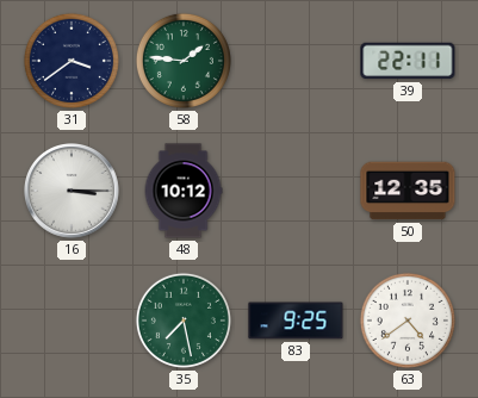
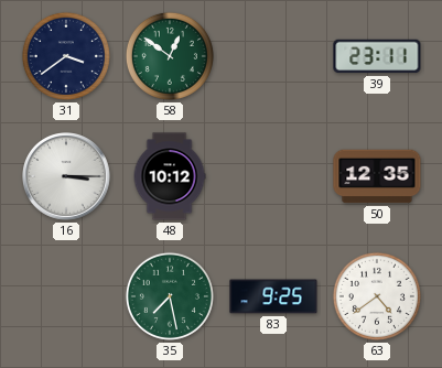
58: 1:46 -> 12:51 (170, 56)
39: 22:11 -> 23:11 (377, 56)
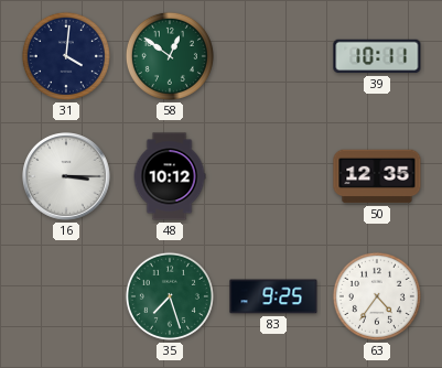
31: 3:39 -> 4:01 (66, 56)
39: 23:11 -> 10:11 (377, 56)
35: 7:28 -> 7:27 (170, 296)
63: 4:39 -> 4:36 (377, 296)
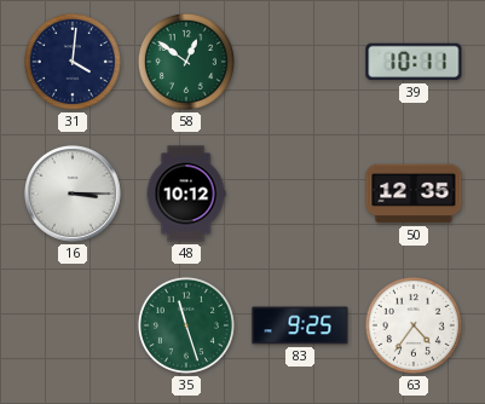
35: 7:27 -> 11:27 (186, 325)
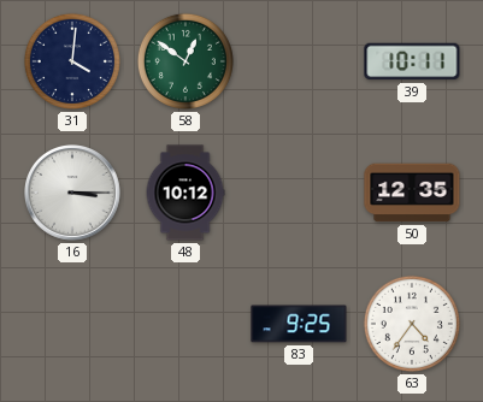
35: 11:27 -> none (186, 325)
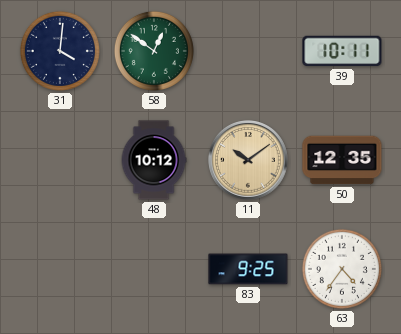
16: 3:15 -> none (73, 194)
11: none -> 10:09 (249, 161)
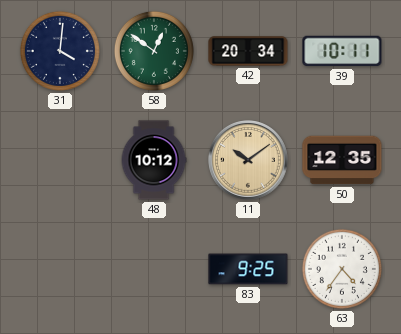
42: none -> 20:34 (248, 51)
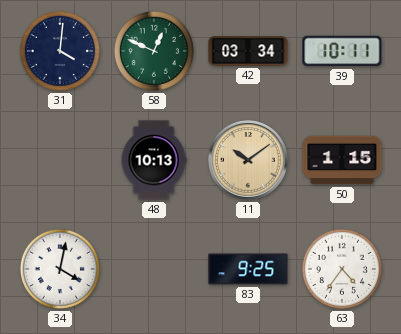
58: 12:51 -> 12:49 (154, 51)
42: 20:34 -> 03:34 (248, 51)
48: 10:12 -> 10:13 (154, 160)
50: 12:35 -> 1:15 (342, 160)
34: none -> 4:02 (60, 269)
